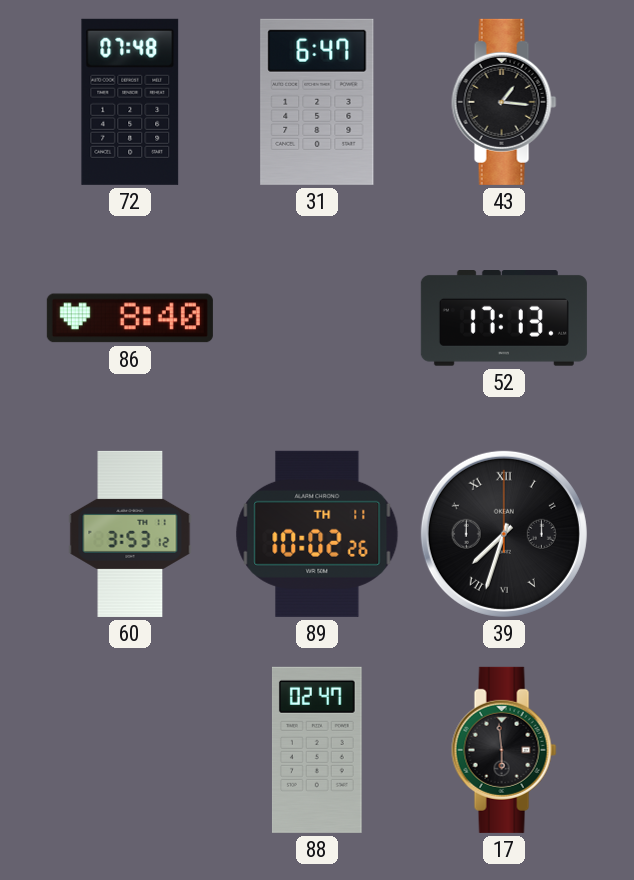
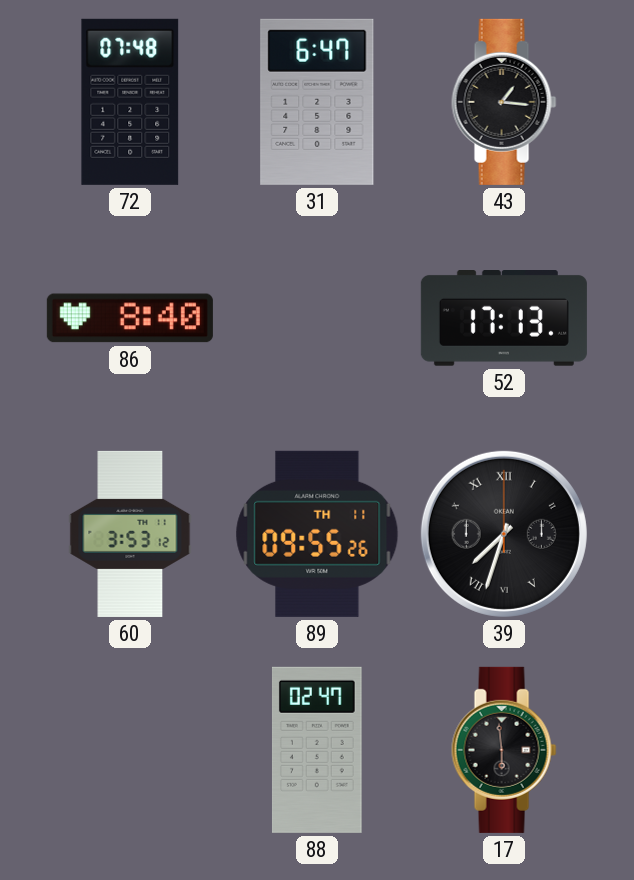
89: 10:02 -> 09:55 (317, 534)
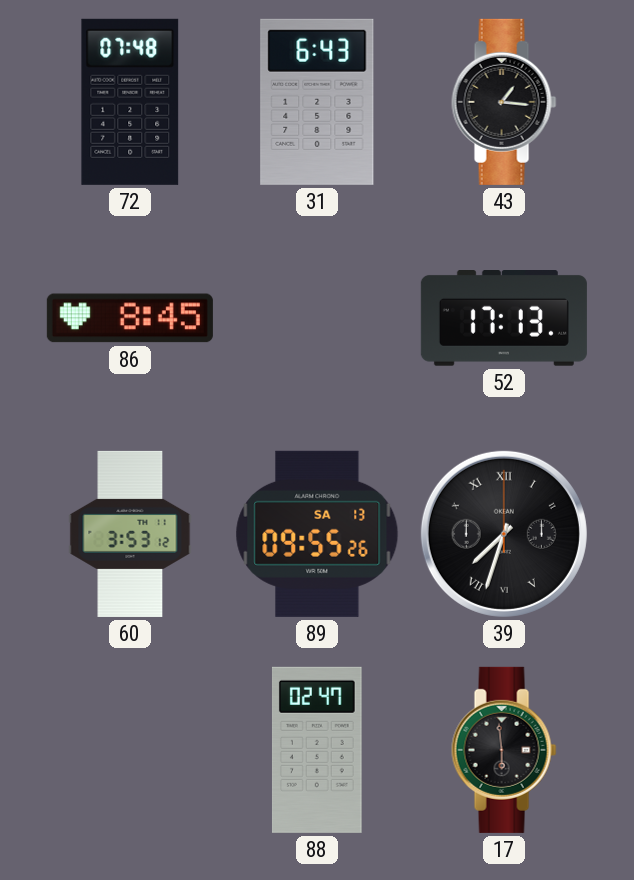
31: 6:47 -> 6:43 (317, 102)
86: 8:40 -> 8:45 (130, 318)
89 date: TH 11 -> SA 13 (317, 534)
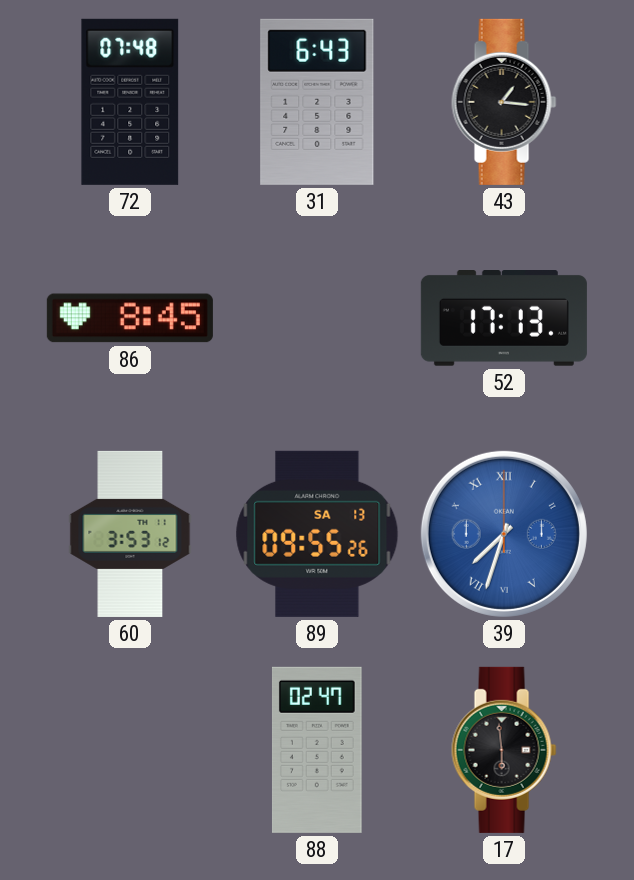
39 dial: black -> blue (504, 534)
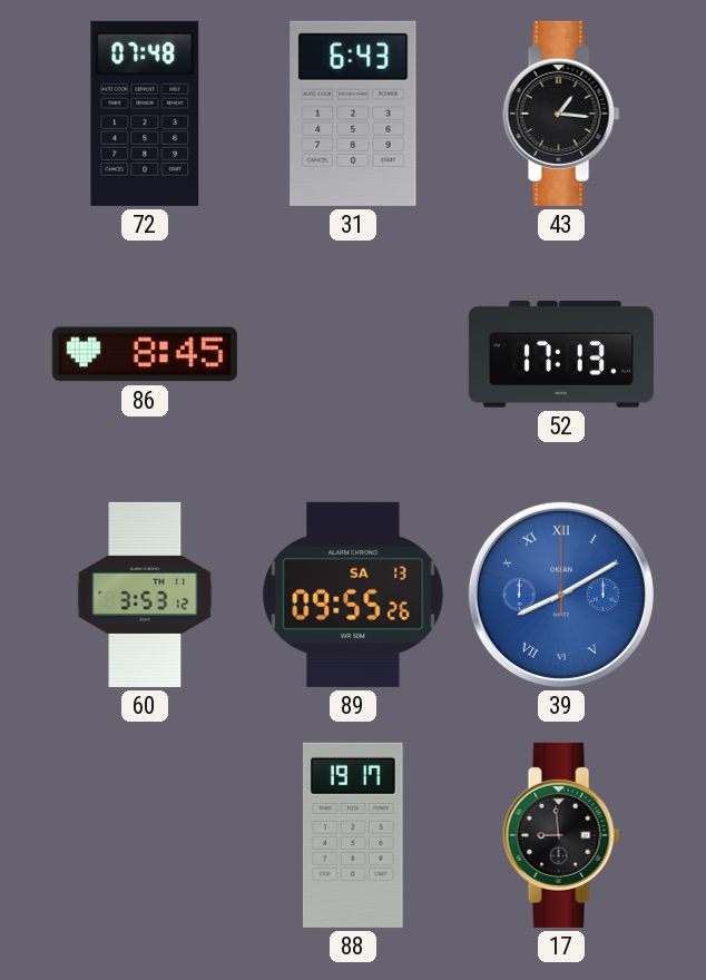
39: 7:33 -> 8:10 (561, 595)
88: 02:47 -> 19:17 (353, 835)
17: 5:59 -> 8:59 (561, 835)
